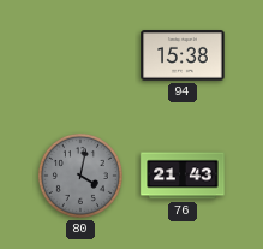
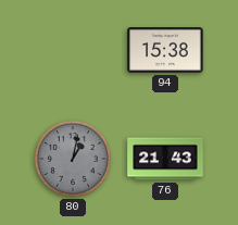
80: 4:02 -> 1:02 (73, 159)
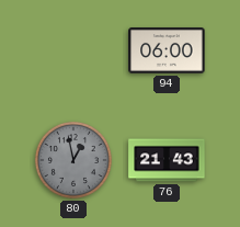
94: 15:38 -> 06:00 (167, 50)
80: 1:02 -> 12:58 (73, 160)
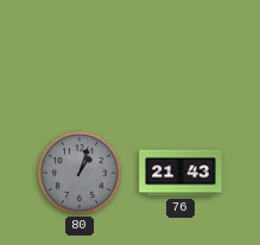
94: 06:00 -> none (167, 50)
80: 12:58 -> 1:03 (80, 173)
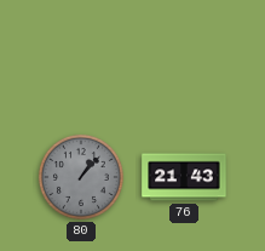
80: 1:03 -> 1:07 (81, 177)
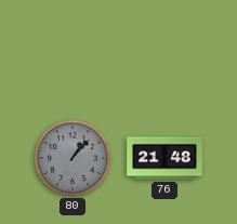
76: 21:43 -> 21:48 (164, 158)
